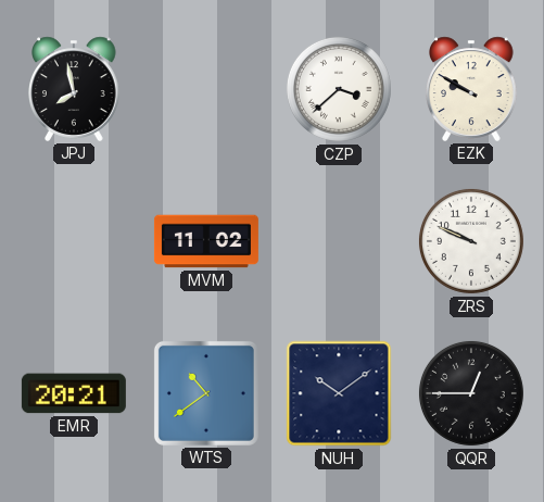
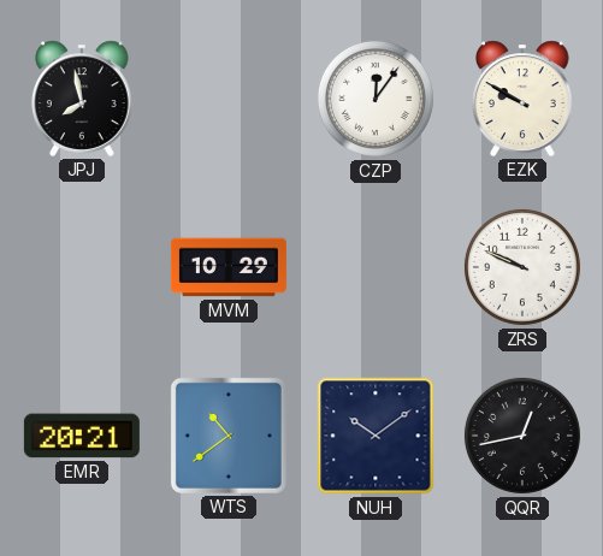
CZP: 3:38 -> 12:06 (376, 99)
MVM: 11:02 -> 10:29 (229, 267)
QQR: 12:45 -> 12:43 (522, 436)
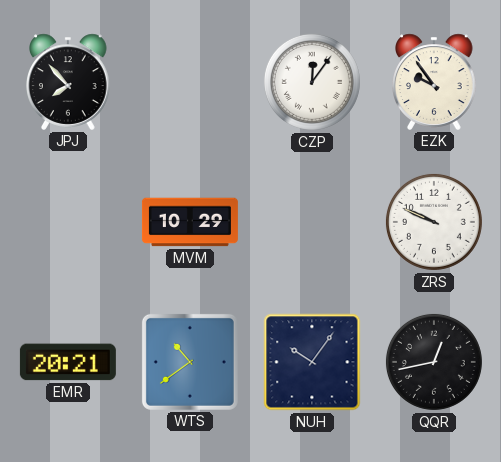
JPJ: 7:58 -> 7:53 (69, 82)
EZK: 9:50 -> 9:54 (435, 82)
NUH: 10:09 -> 10:06 (312, 362)
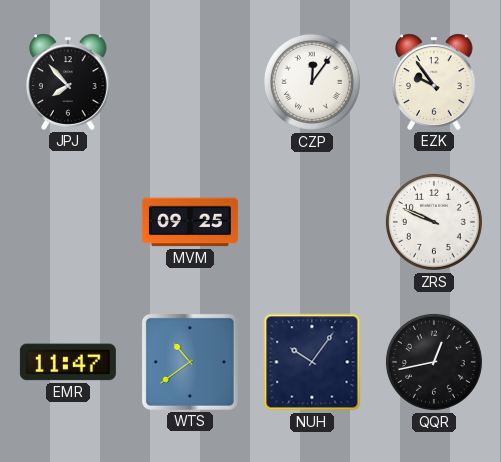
MVM: 10:29 -> 09:25 (190, 222)
EMR: 20:21 -> 11:47 (68, 362)
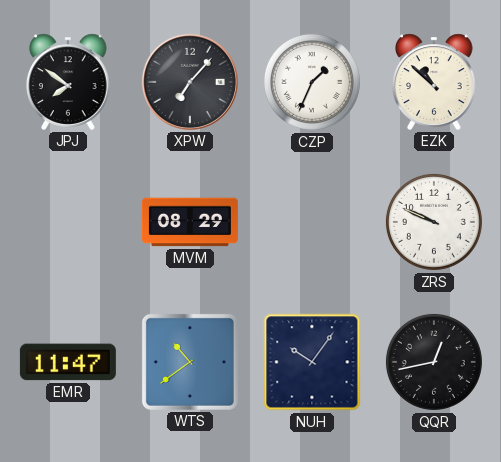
JPJ: 7:53 -> 7:51 (69, 82)
XPW: none -> 7:07 (190, 82)
CZP: 12:06 -> 1:34 (312, 82)
EZK: 9:54 -> 10:52 (435, 82)
MVM: 09:25 -> 08:29 (190, 222)
